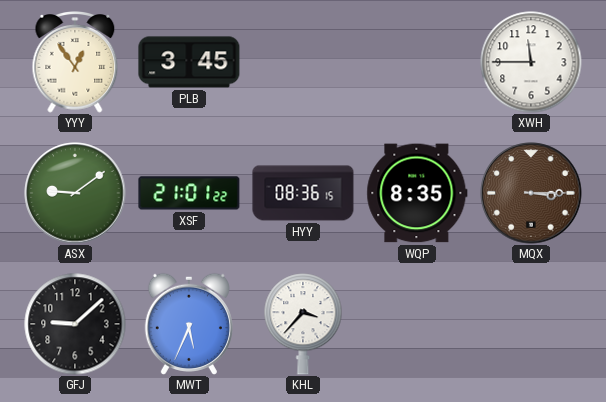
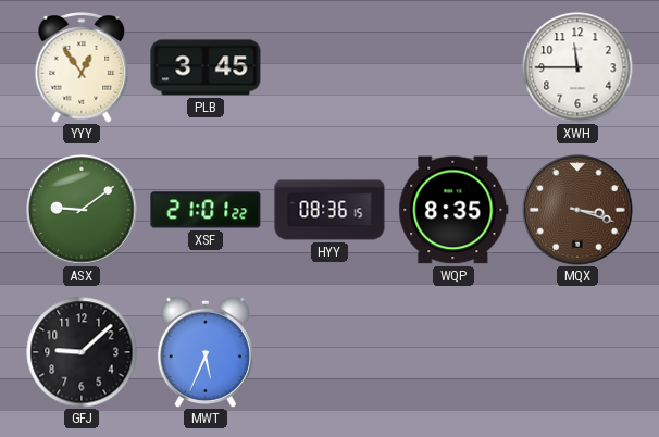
MQX: 3:15 -> 3:18 (577, 210)
KHL: 3:37 -> none (303, 324)
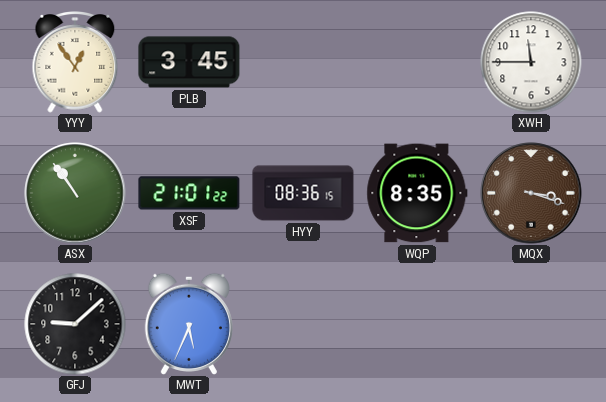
ASX: 9:09 -> 10:54 (75, 193)
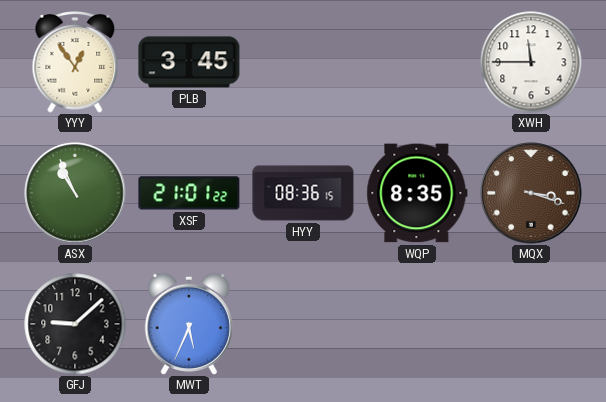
ASX: 10:54 -> 10:56 (75, 193)
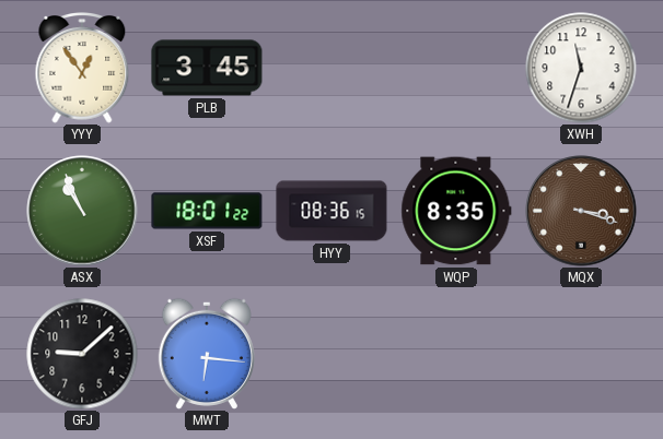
XWH: 11:45 -> 11:33 (581, 68)
XSF: 21:01 -> 18:01 (207, 211)
MWT: 5:34 -> 6:16 (207, 354)
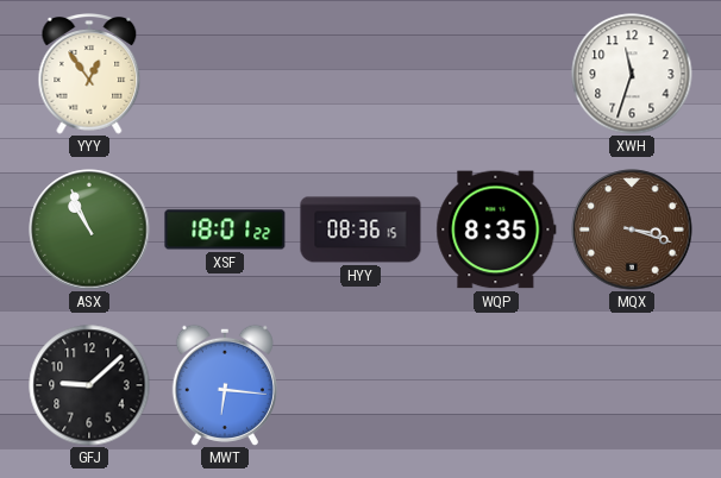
PLB: 3:45 -> none (207, 68)
